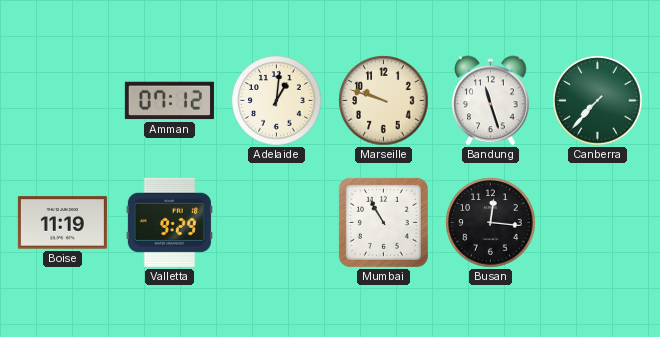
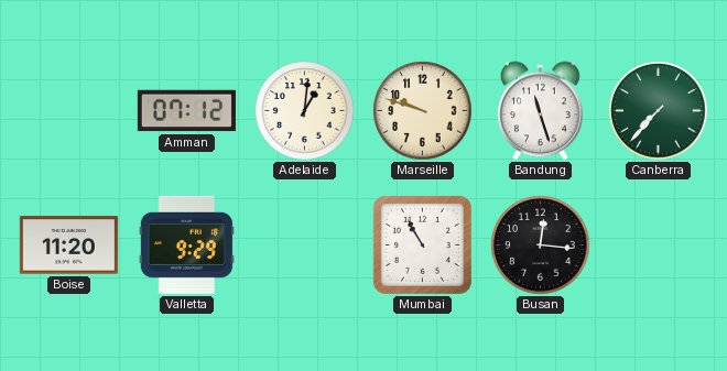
Boise: 11:19 -> 11:20 (68, 245)
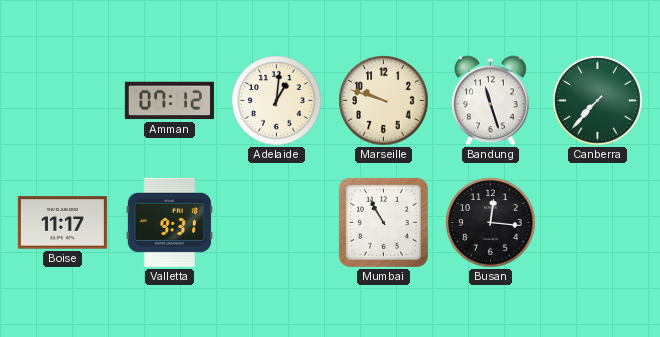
Boise: 11:20 -> 11:17 (62, 223)
Valletta: 9:29 -> 9:31 (169, 222)
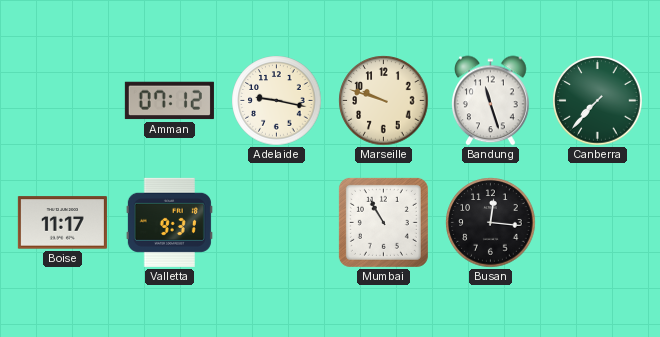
Adelaide: 1:01 -> 9:17 (277, 101)
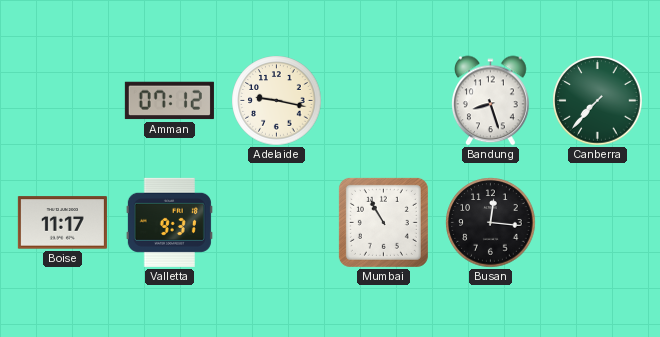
Marseille: 9:48 -> none (384, 101)
Bandung: 11:27 -> 8:27 (491, 101)
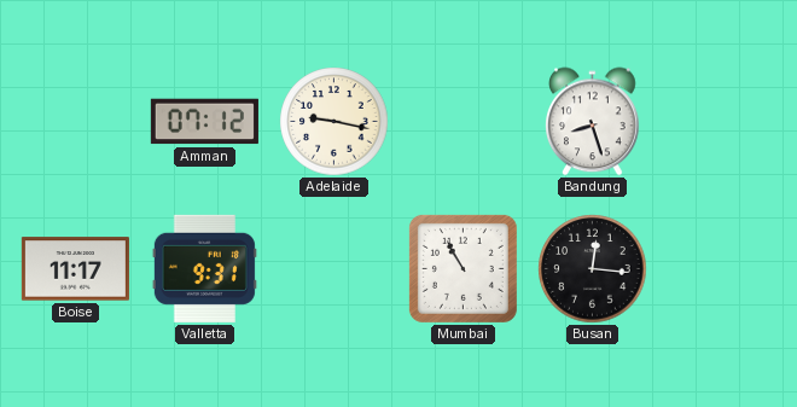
Canberra: 7:37 -> none (598, 101)
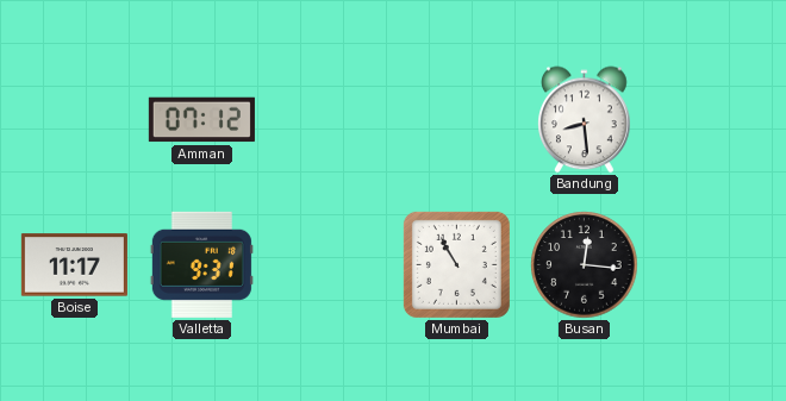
Adelaide: 9:17 -> none (334, 122)
Bandung: 8:27 -> 8:29 (585, 120)
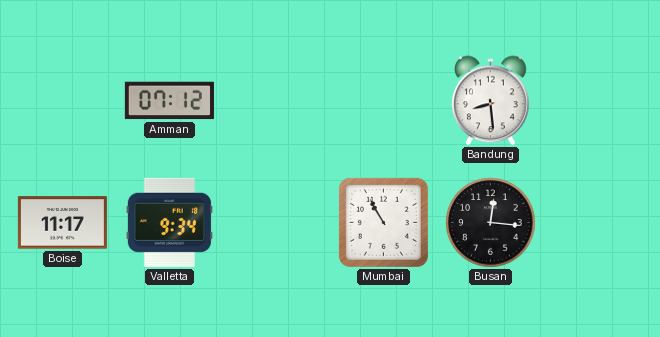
Valletta: 9:31 -> 9:34 (169, 222)
